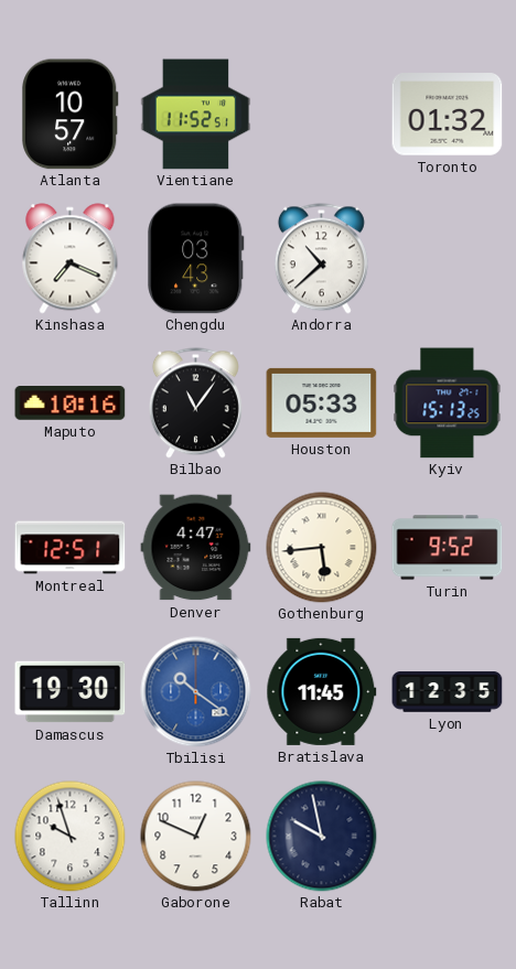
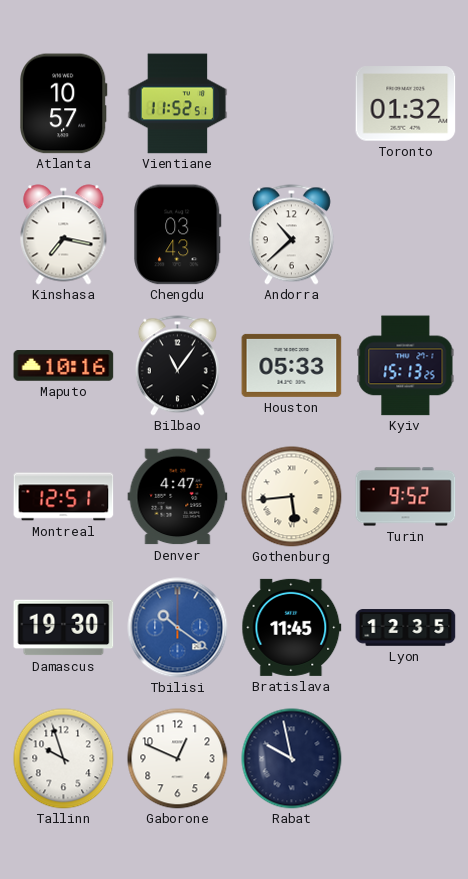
Kinshasa: 7:19 -> 7:17 (64, 235)
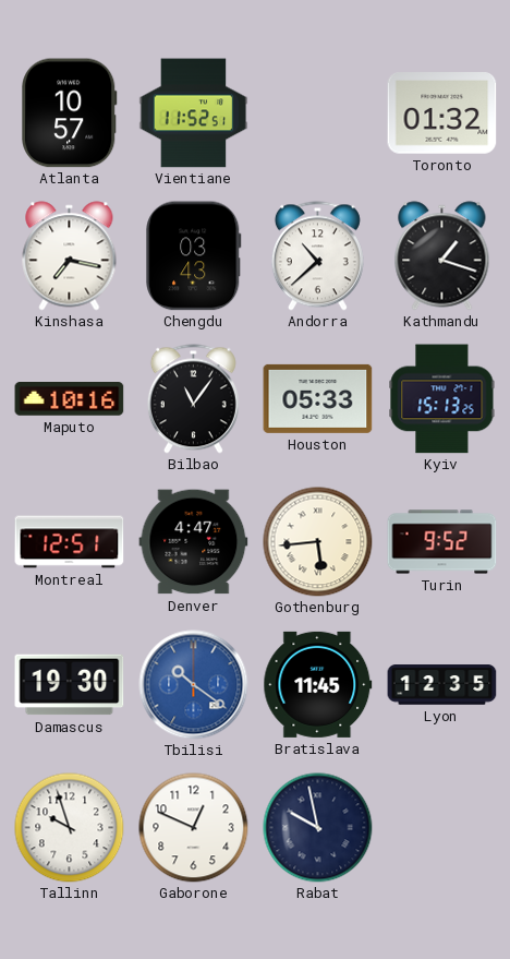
Kathmandu: none -> 1:18 (442, 256)
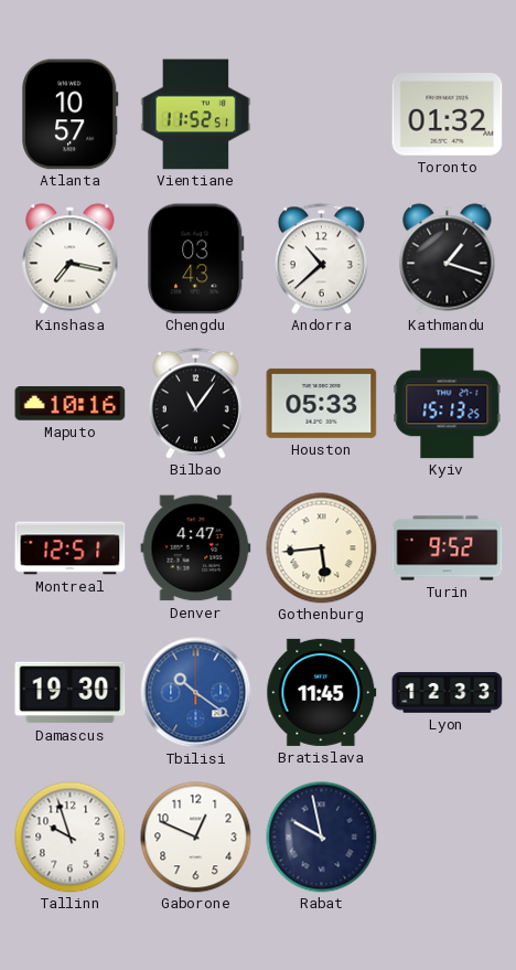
Lyon: 12:35 -> 12:33 (448, 693)
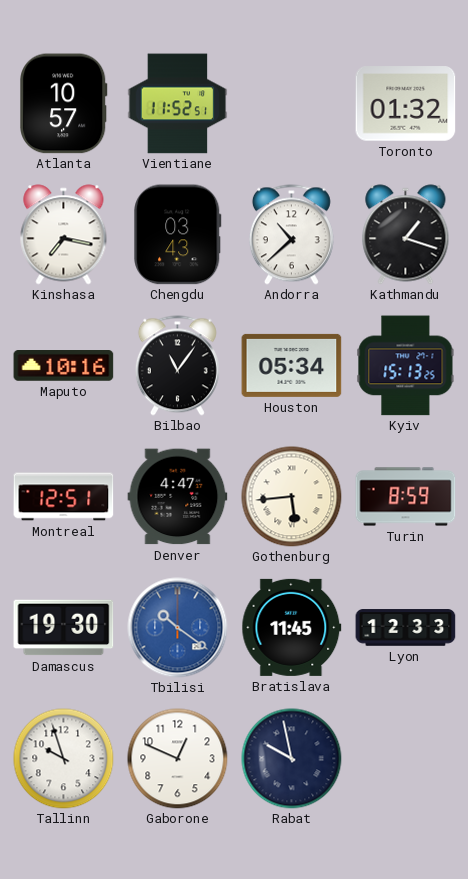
Houston: 05:33 -> 05:34 (292, 365)
Turin: 9:52 -> 8:59 (406, 497)
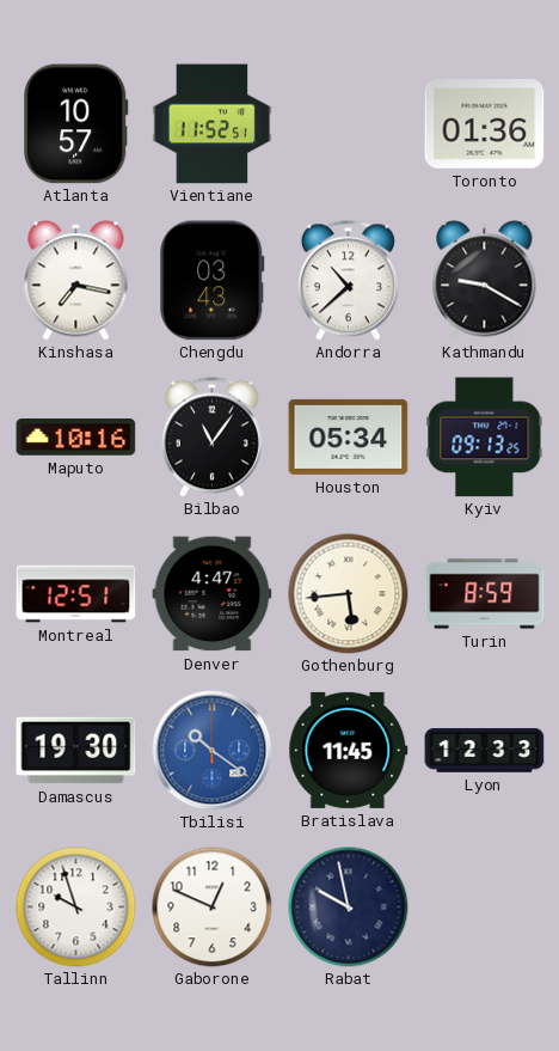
Toronto: 01:32 -> 01:36 (485, 124)
Kathmandu: 1:18 -> 9:20 (485, 281)
Kyiv: 15:13 -> 09:13 (485, 438)
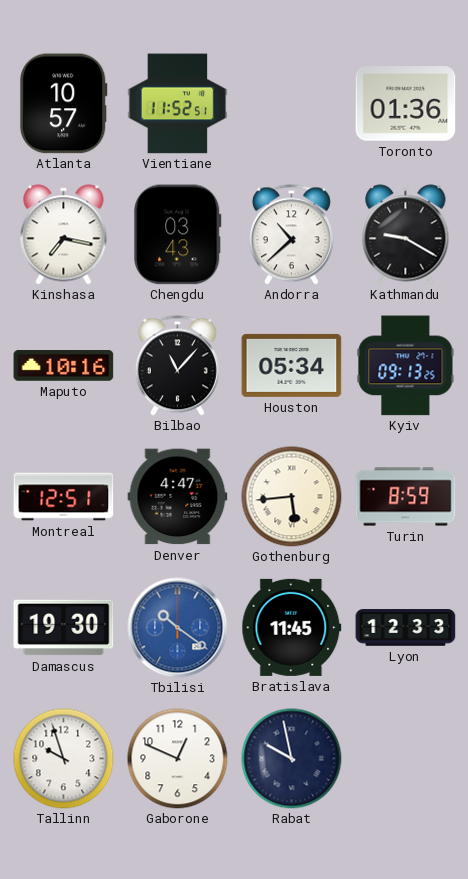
Bilbao: 11:06 -> 11:07 (177, 366)
